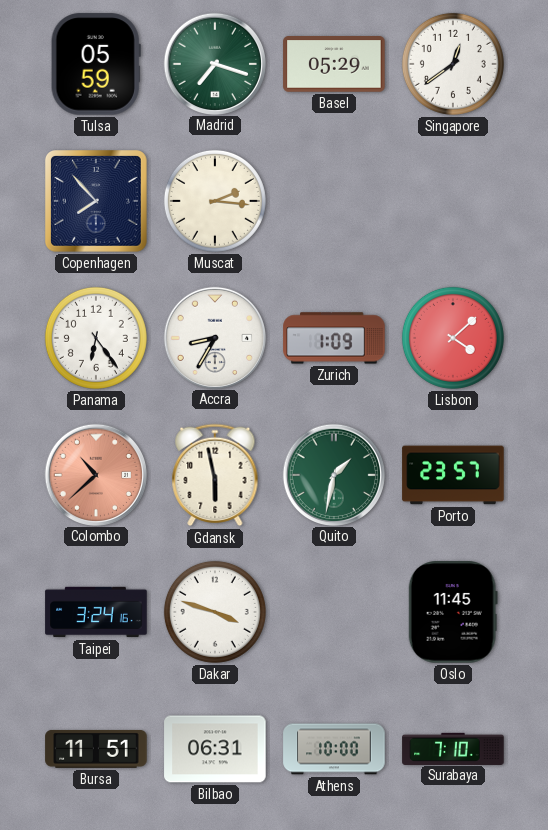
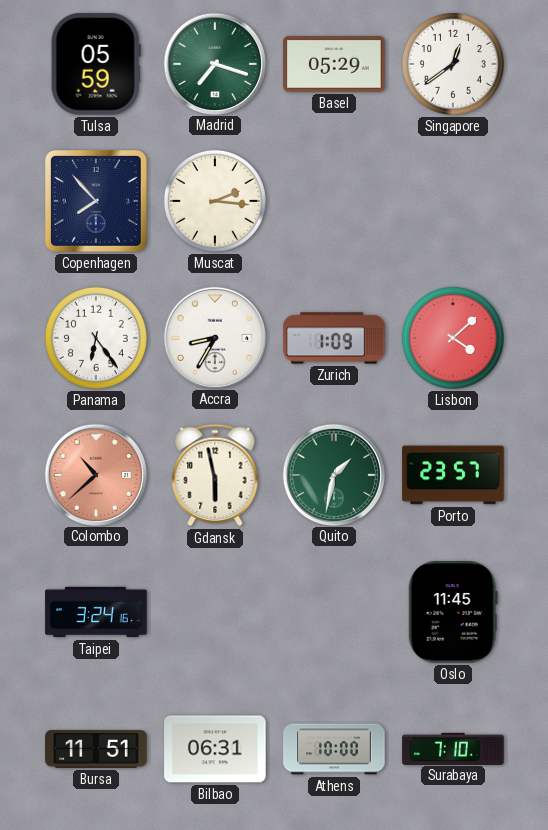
Dakar: 3:48 -> none (215, 612)
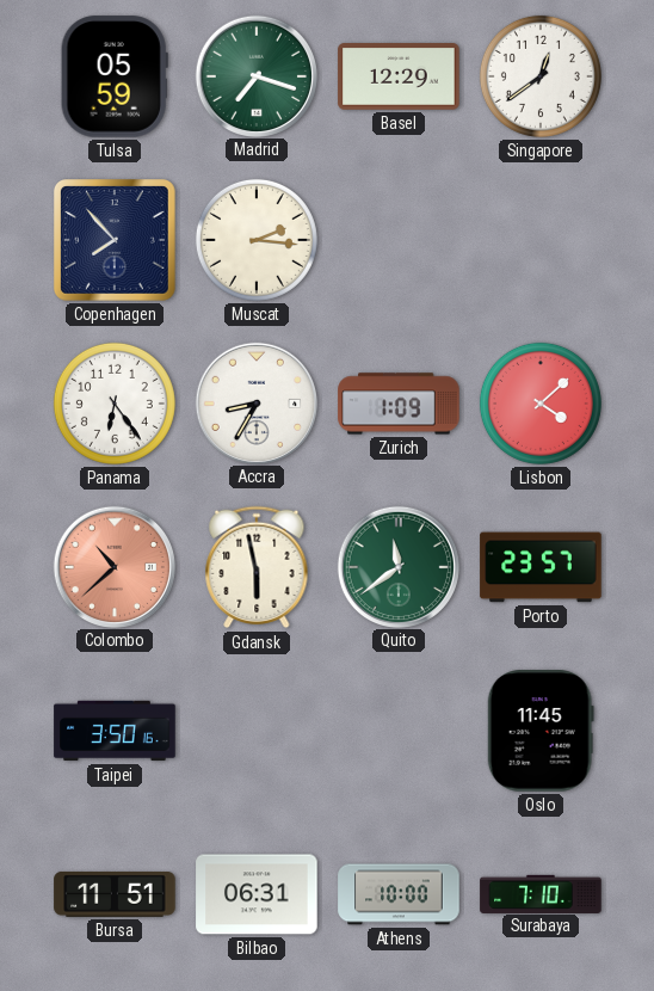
Basel: 05:29 -> 12:29 (399, 76)
Quito: 1:32 -> 11:39 (397, 566)
Taipei: 3:24 -> 3:50 (115, 731)
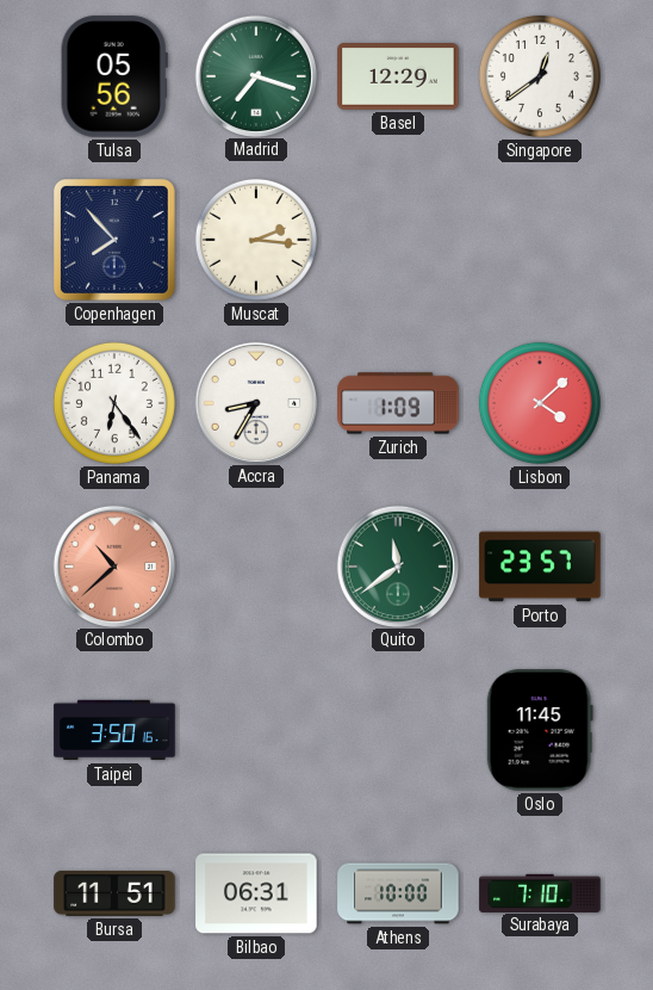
Tulsa: 05:59 -> 05:56 (114, 76)
Gdansk: 5:58 -> none (257, 567)
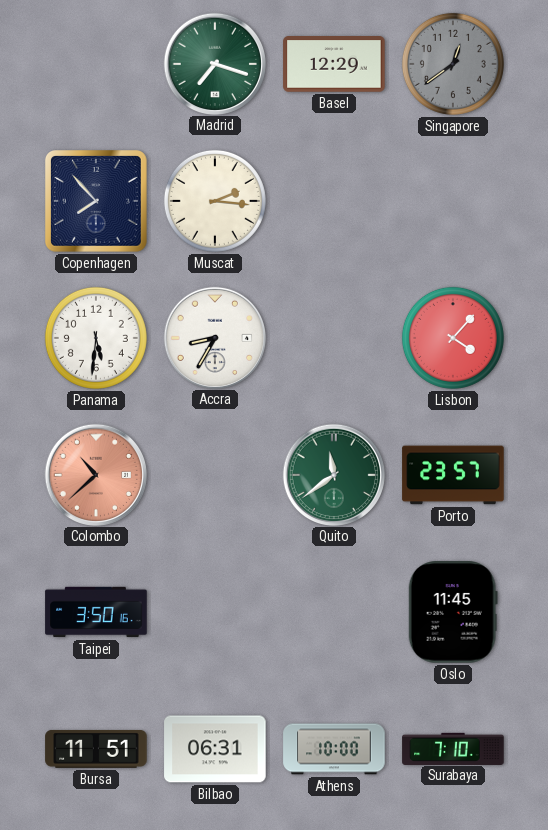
Tulsa: 05:56 -> none (114, 76)
Singapore dial: white -> grey (453, 64)
Panama: 6:24 -> 5:31 (96, 338)
Zurich: 1:09 -> none (398, 403)
Lisbon: 4:08 -> 4:07 (453, 338)
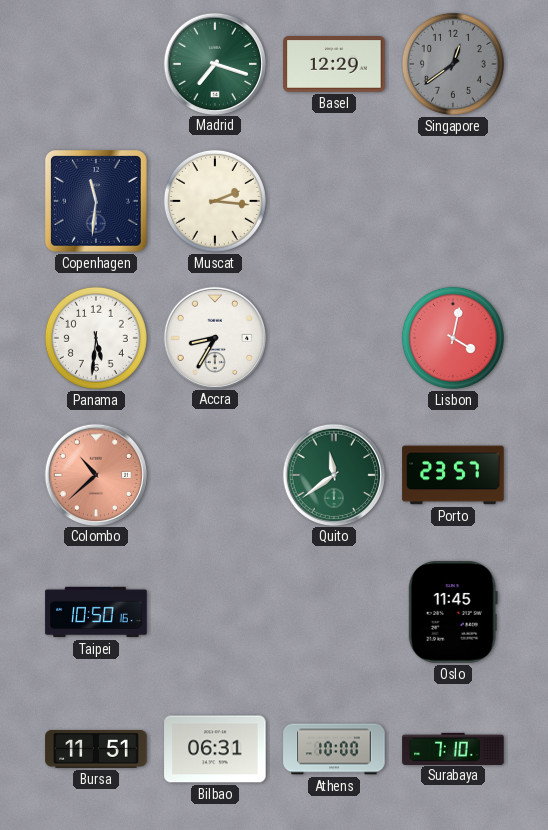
Copenhagen: 7:53 -> 11:31 (97, 202)
Lisbon: 4:07 -> 4:02 (453, 338)
Taipei: 3:50 -> 10:50 (96, 612)
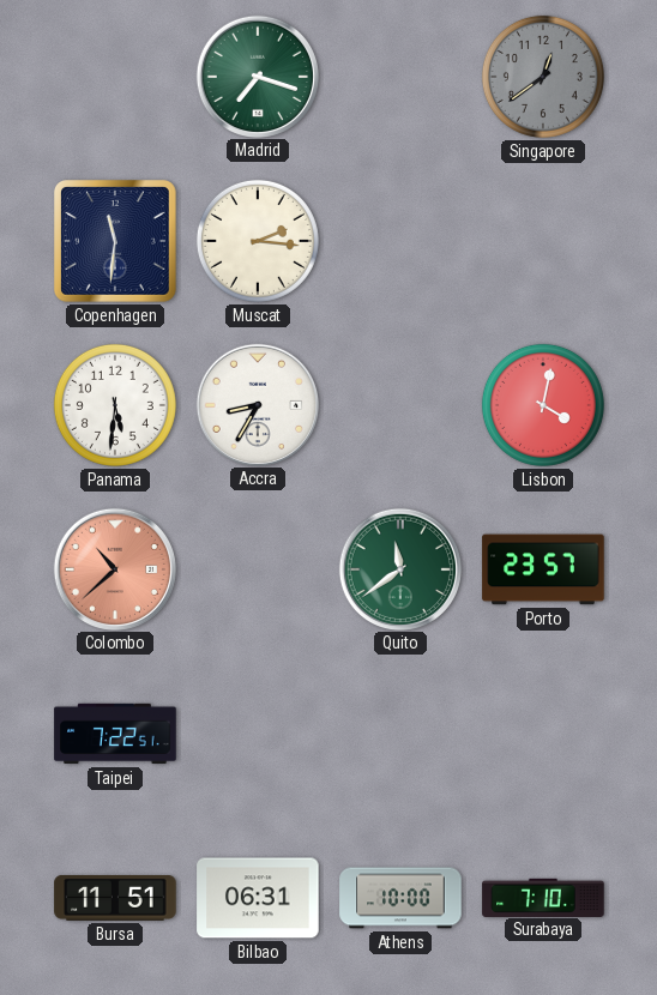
Basel: 12:29 -> none (334, 64)
Taipei: 10:50 -> 7:22 (115, 734)
Oslo: 11:45 -> none (453, 612)
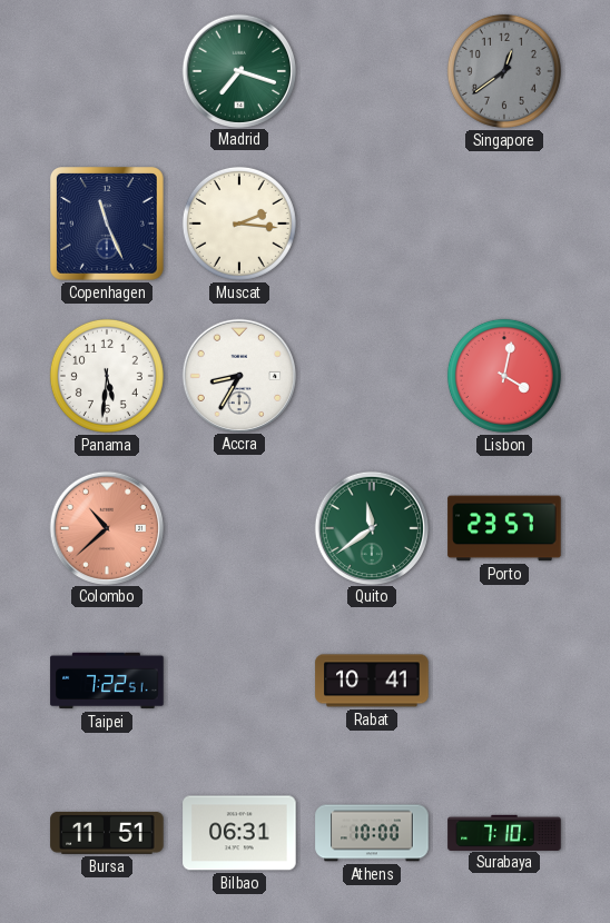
Copenhagen: 11:31 -> 11:26 (108, 225)
Rabat: none -> 10:41 (372, 681)
